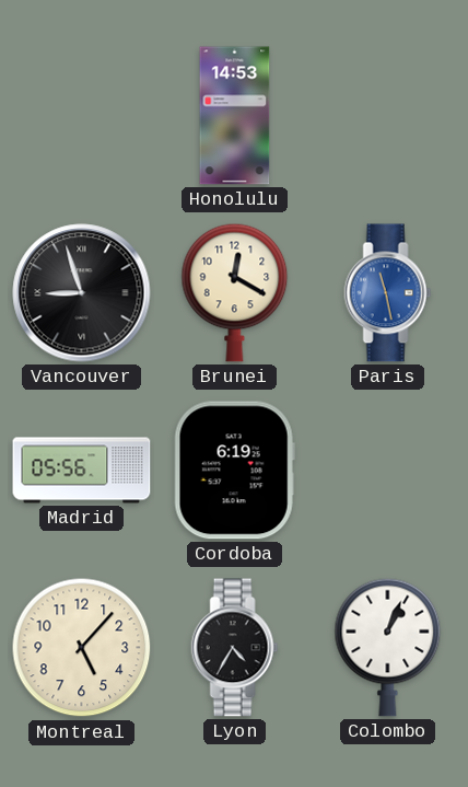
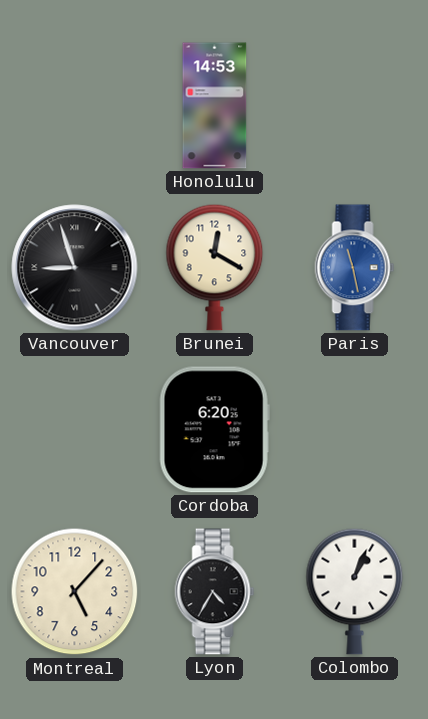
Madrid: 05:56 -> none (82, 471)
Cordoba: 6:19 -> 6:20 (214, 430)
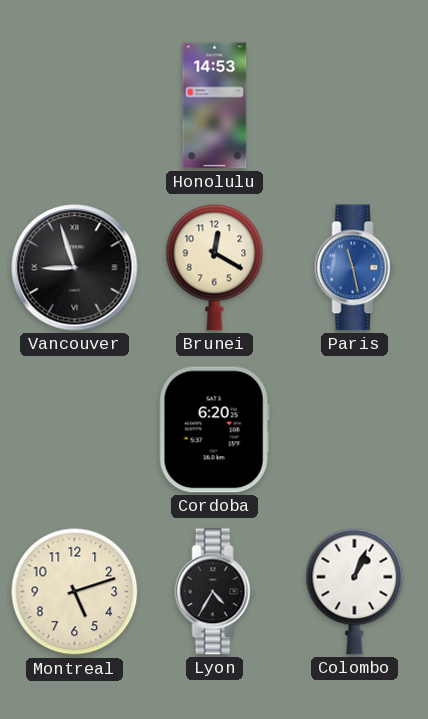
Montreal: 5:07 -> 5:12 (75, 592)
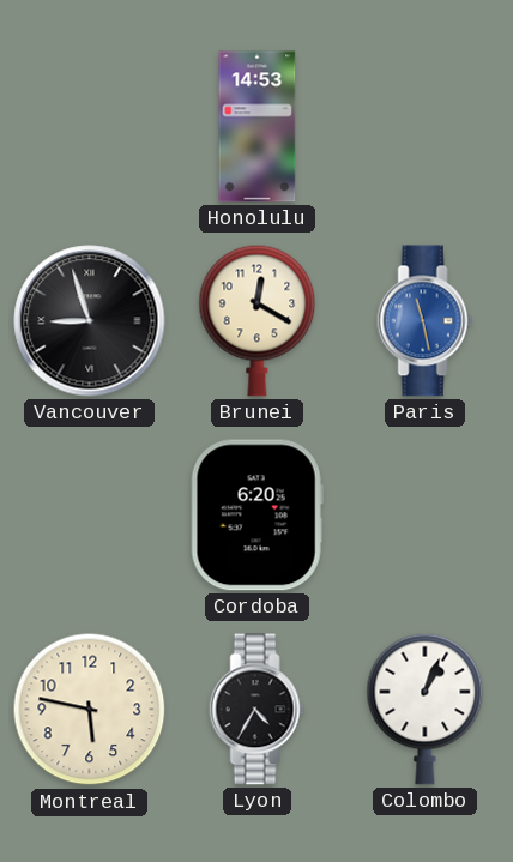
Montreal: 5:12 -> 5:47 (90, 710)
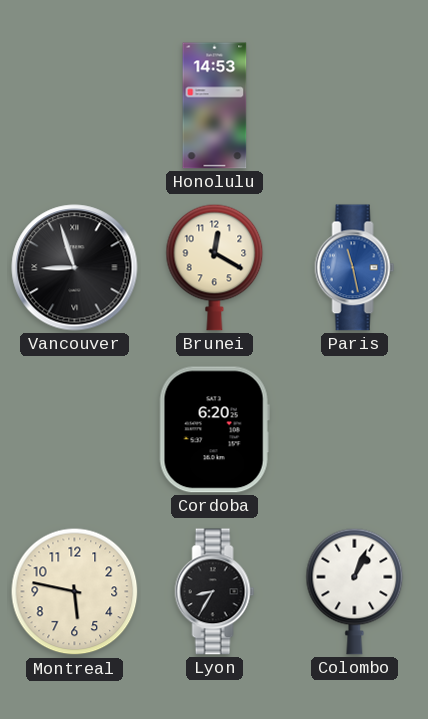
Lyon: 4:35 -> 8:35 (215, 592)
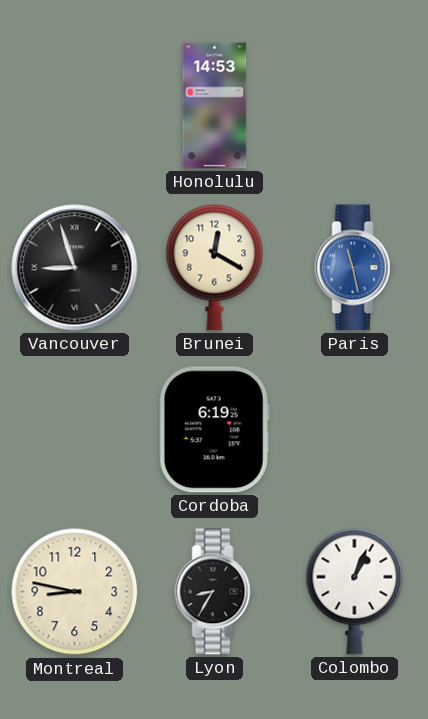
Cordoba: 6:20 -> 6:19 (214, 430)
Montreal: 5:47 -> 8:47 (75, 592)
